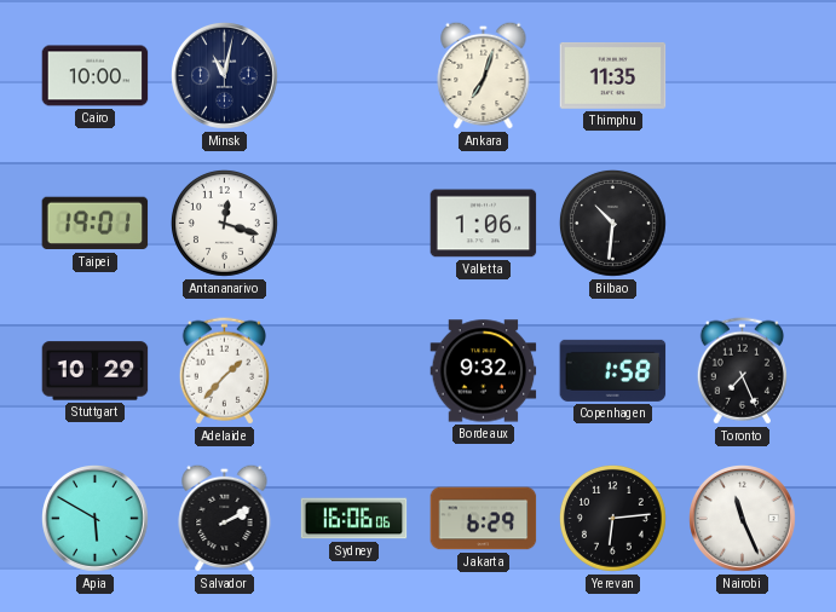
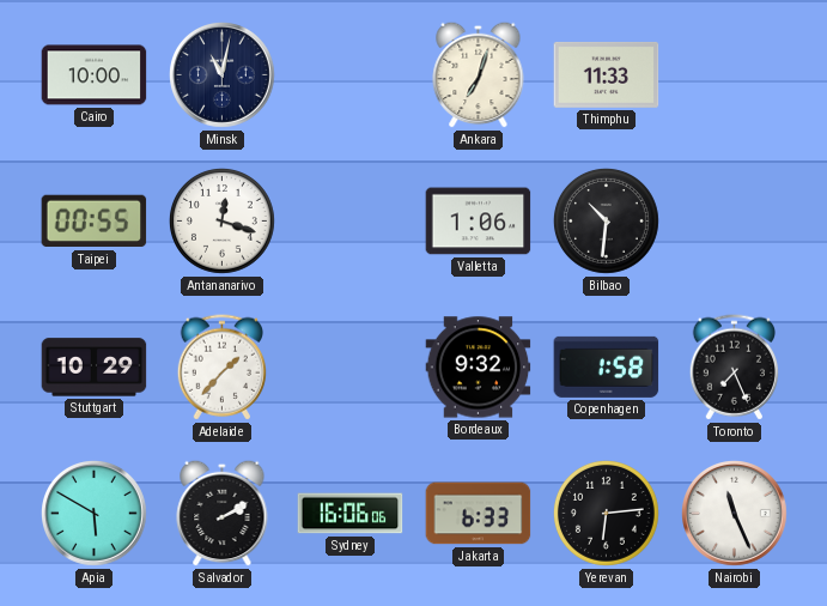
Thimphu: 11:35 -> 11:33 (607, 74)
Taipei: 19:01 -> 00:55 (95, 222)
Jakarta: 6:29 -> 6:33 (479, 514)
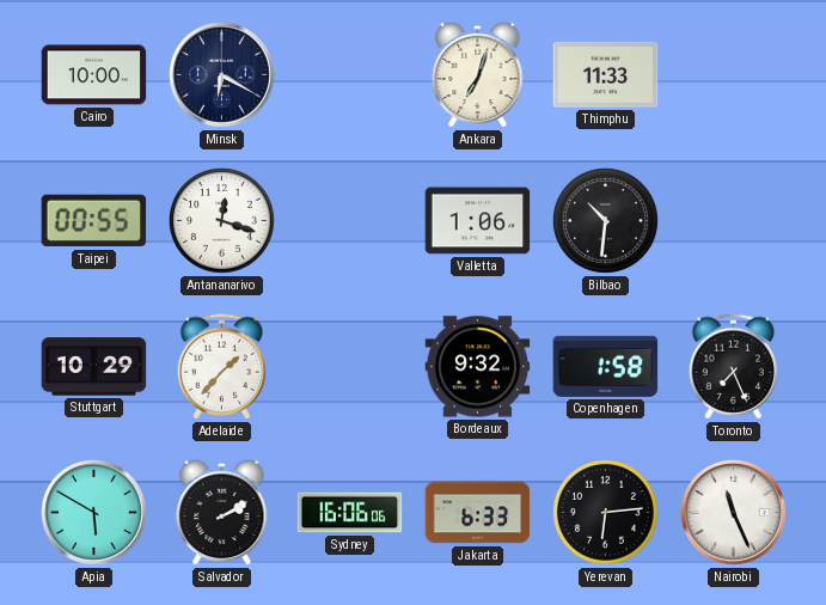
Minsk: 11:02 -> 6:20 (222, 75)
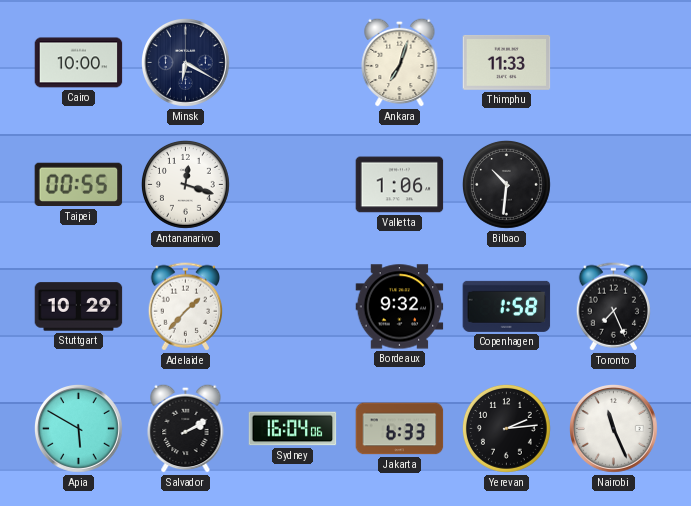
Sydney: 16:06 -> 16:04 (293, 429)
Yerevan: 6:14 -> 2:14 (507, 429)
